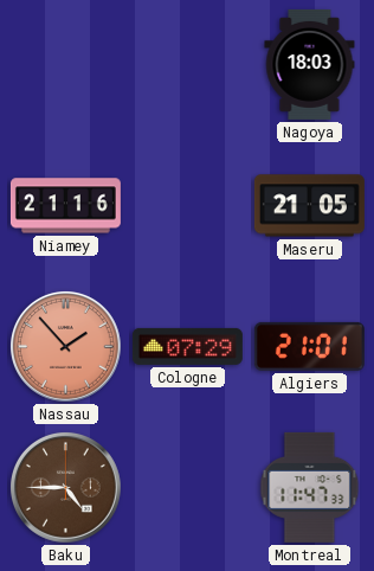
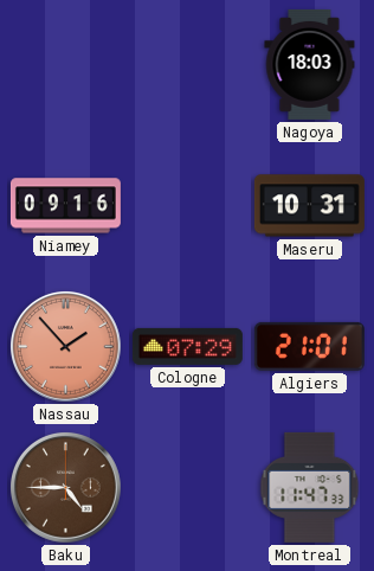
Niamey: 21:16 -> 09:16 (65, 206)
Maseru: 21:05 -> 10:31 (309, 206)
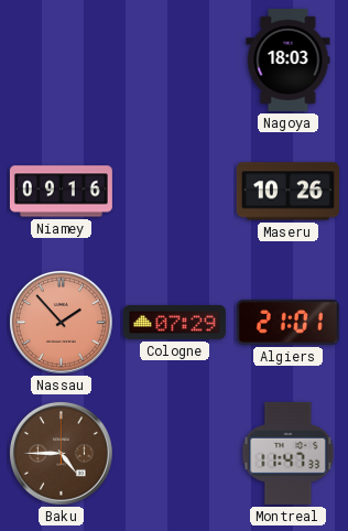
Maseru: 10:31 -> 10:26 (287, 192)
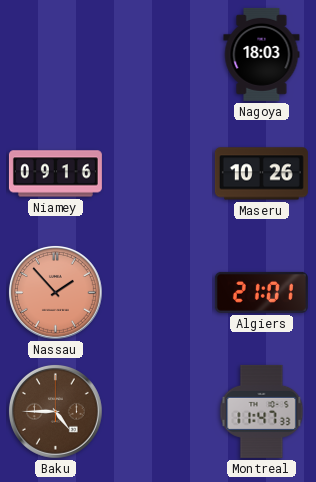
Cologne: 07:29 -> none (174, 322)
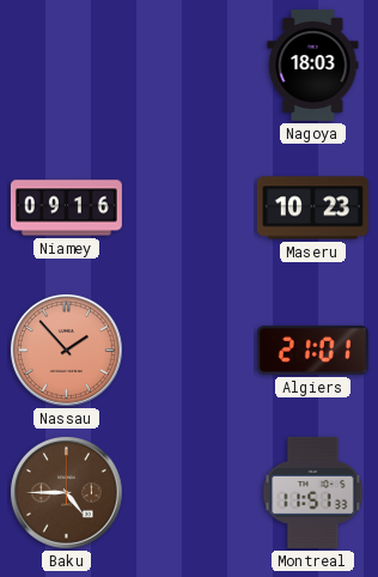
Maseru: 10:26 -> 10:23 (312, 208)
Montreal: 11:47 -> 11:51 (313, 492)
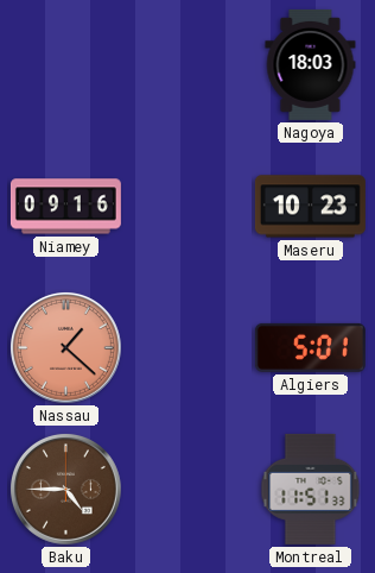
Nassau: 1:53 -> 1:22 (66, 348)
Algiers: 21:01 -> 5:01 (310, 347)
